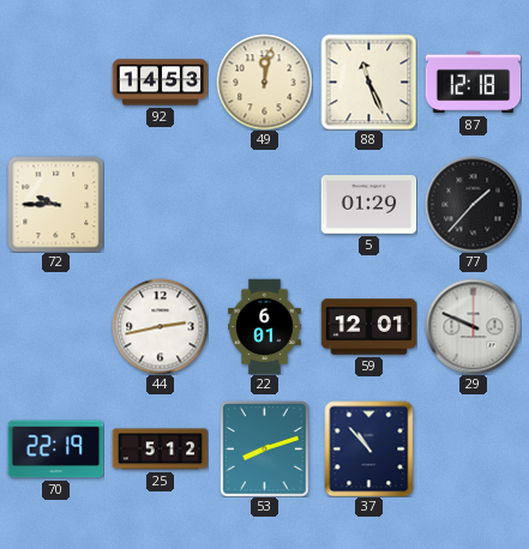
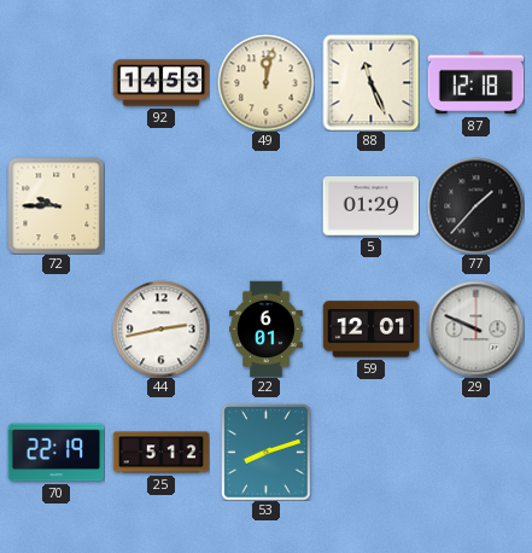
37: 10:53 -> none (369, 448)
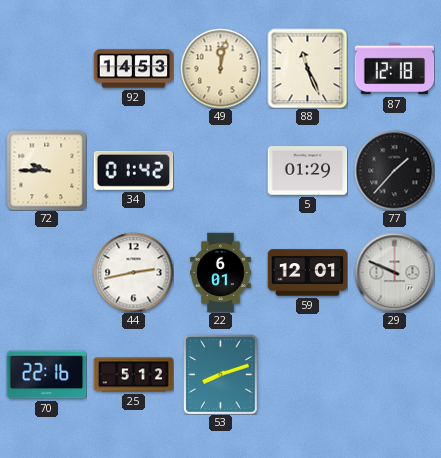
34: none -> 01:42 (133, 170)
70: 22:19 -> 22:16 (46, 375)
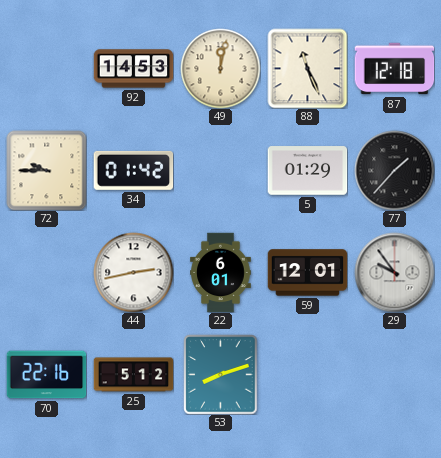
29: 9:49 -> 9:54 (394, 272)
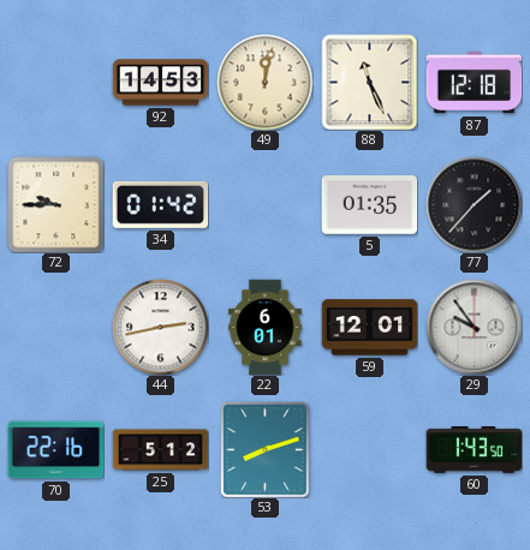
5: 01:29 -> 01:35 (369, 205)
60: none -> 1:43 (474, 450)
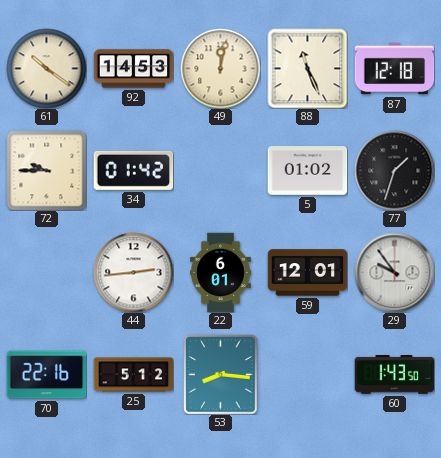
61: none -> 10:21 (46, 68)
5: 01:35 -> 01:02 (307, 171)
77: 1:37 -> 1:33 (394, 170)
44: 2:43 -> 2:44 (133, 272)
53: 8:12 -> 8:16 (221, 374)
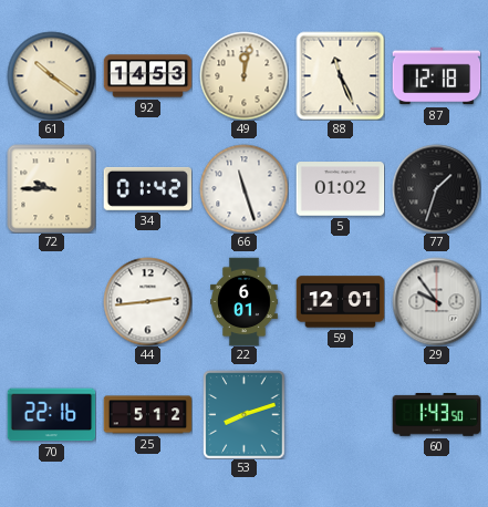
66: none -> 11:27 (243, 188)
53: 8:16 -> 8:12 (245, 414)
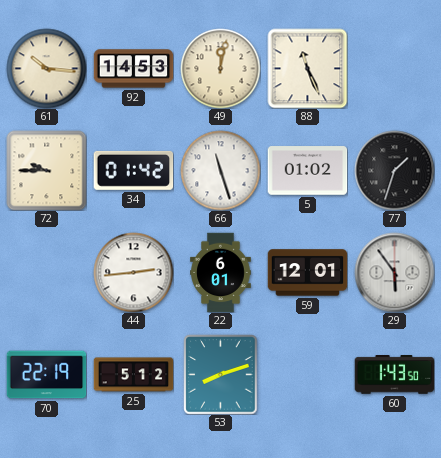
61: 10:21 -> 10:16 (46, 68)
87: 12:18 -> none (436, 76)
29: 9:54 -> 5:54 (394, 272)
70: 22:16 -> 22:19 (46, 375)
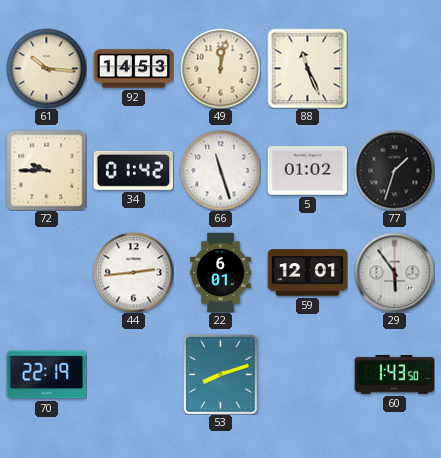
25: 5:12 -> none (133, 375)
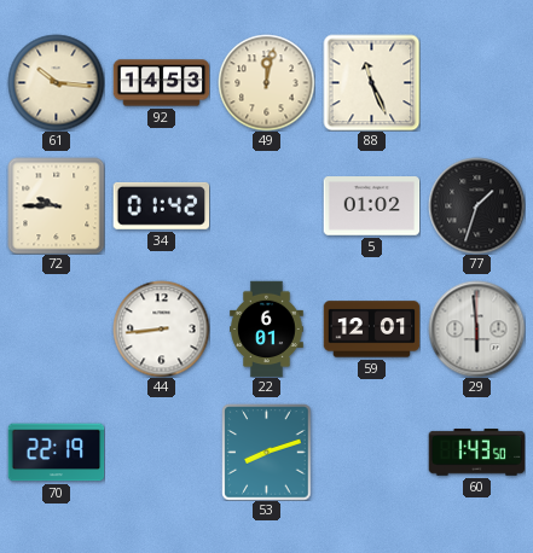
66: 11:27 -> none (220, 170)
44: 2:44 -> 8:44 (161, 328)
29: 5:54 -> 5:59 (476, 328)
